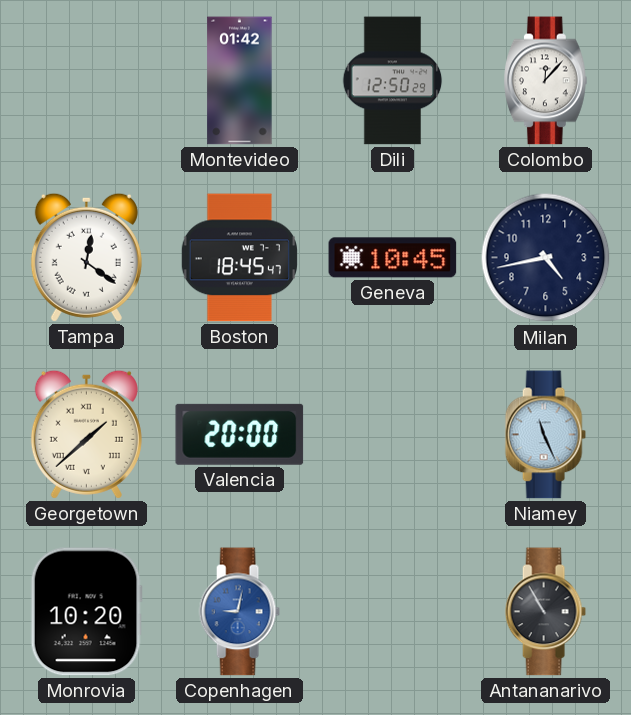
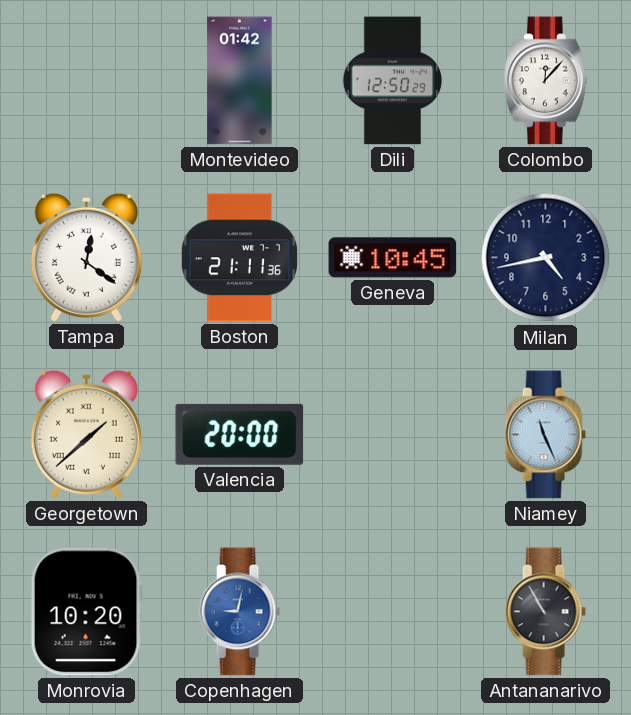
Boston: 18:45 -> 21:11 (239, 258)
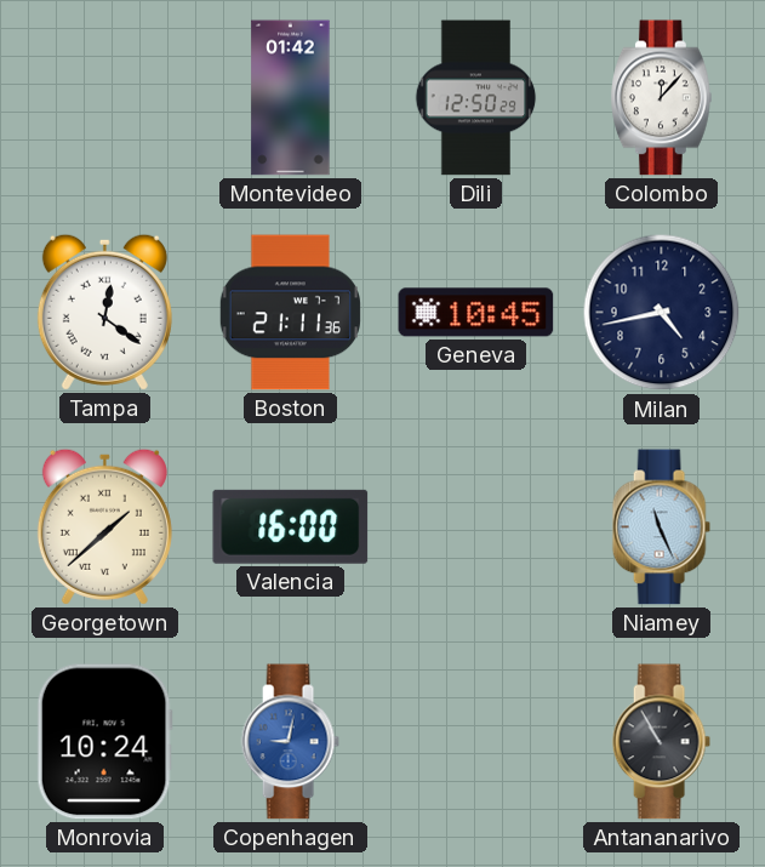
Valencia: 20:00 -> 16:00 (291, 526)
Monrovia: 10:20 -> 10:24 (104, 742)
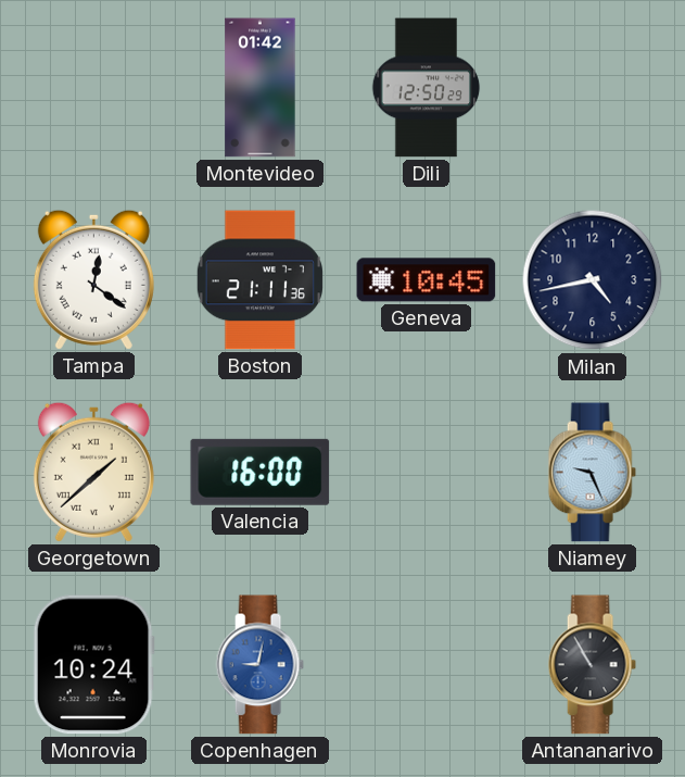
Colombo: 12:07 -> none (662, 98)
Niamey: 11:26 -> 9:26 (592, 473)
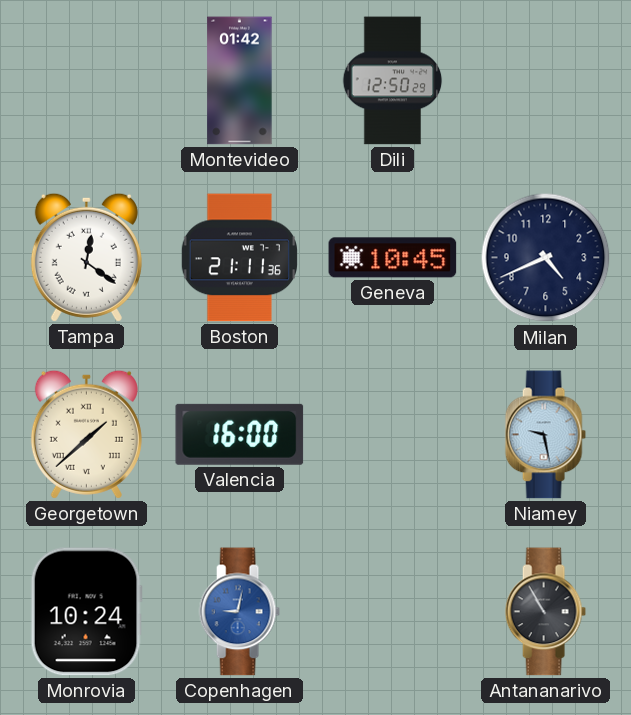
Milan: 4:43 -> 4:41 (546, 258)
Niamey: 9:26 -> 9:28 (545, 435)
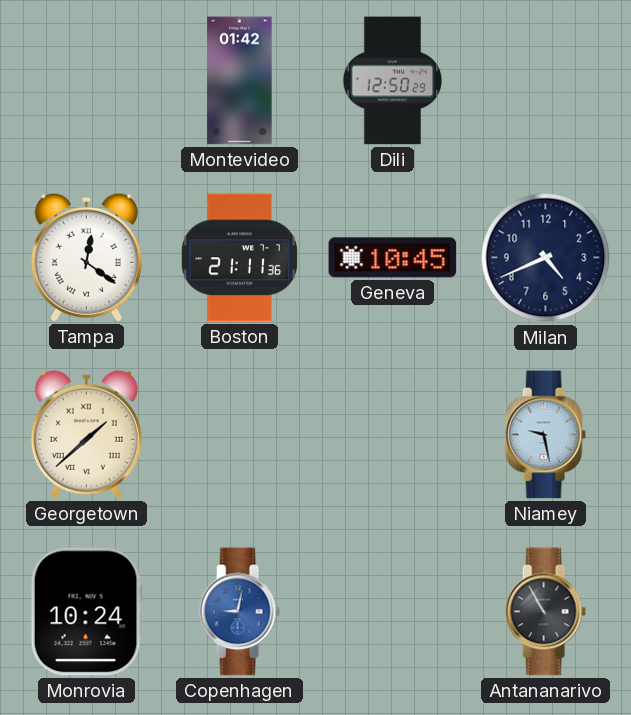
Valencia: 16:00 -> none (240, 434)
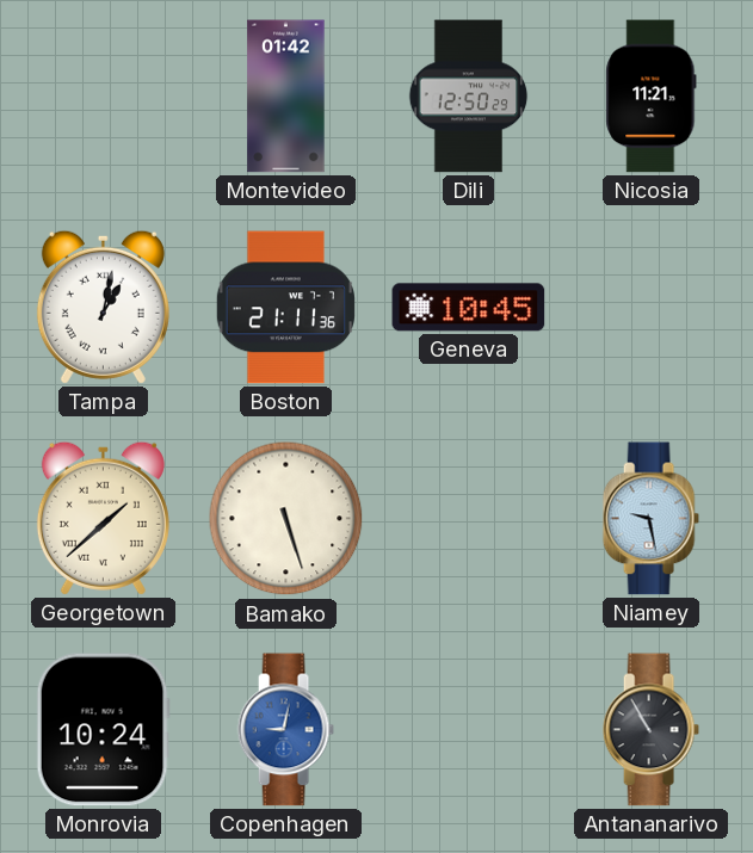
Nicosia: none -> 11:21 (652, 97)
Tampa: 12:21 -> 1:02 (103, 307)
Milan: 4:41 -> none (546, 258)
Bamako: none -> 5:27 (286, 519)
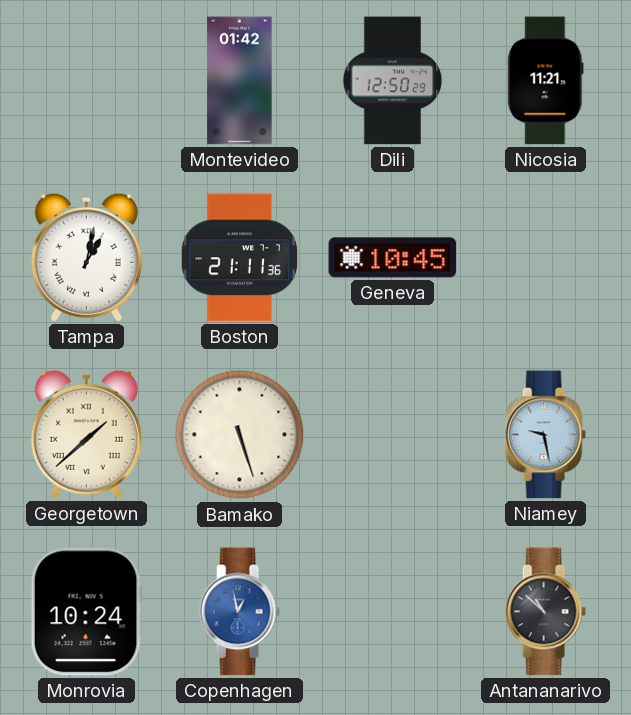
Copenhagen: 9:02 -> 12:58 (239, 612)
Antananarivo: 10:55 -> 10:52 (545, 612)
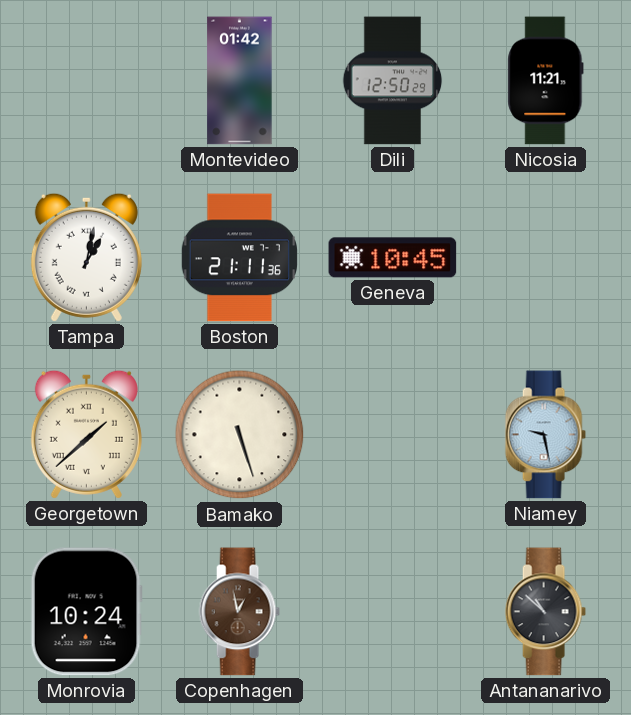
Copenhagen dial: blue -> brown (239, 612)
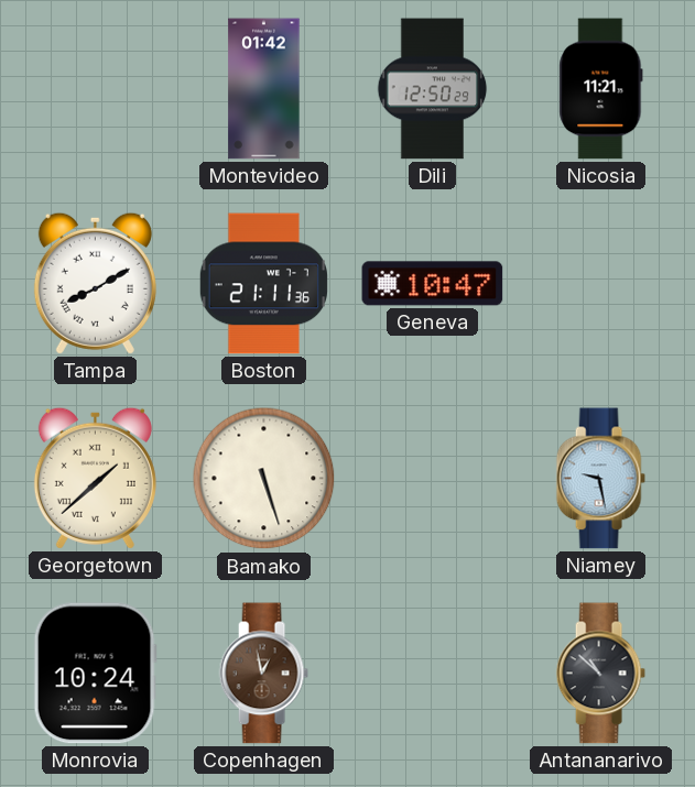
Tampa: 1:02 -> 8:10 (95, 283)
Geneva: 10:45 -> 10:47 (433, 284)
